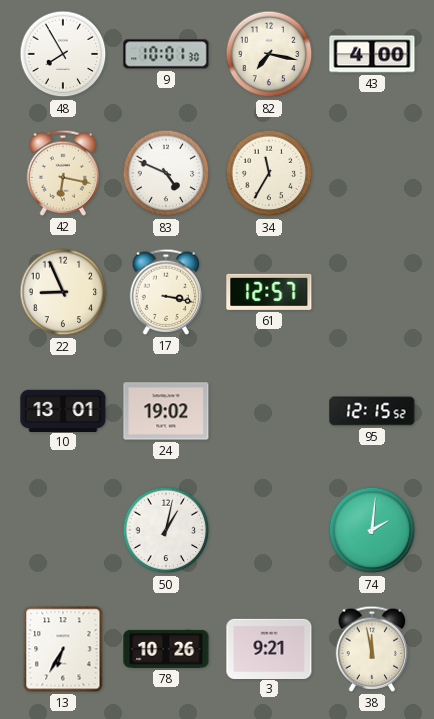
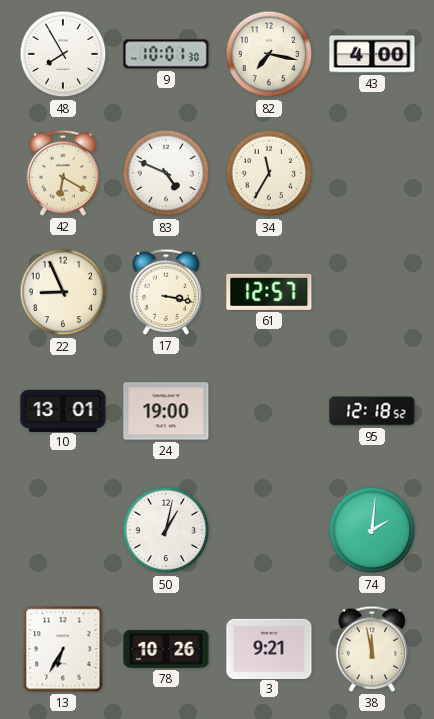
42: 6:17 -> 6:20 (63, 173)
24: 19:02 -> 19:00 (166, 411)
95: 12:15 -> 12:18 (372, 411)
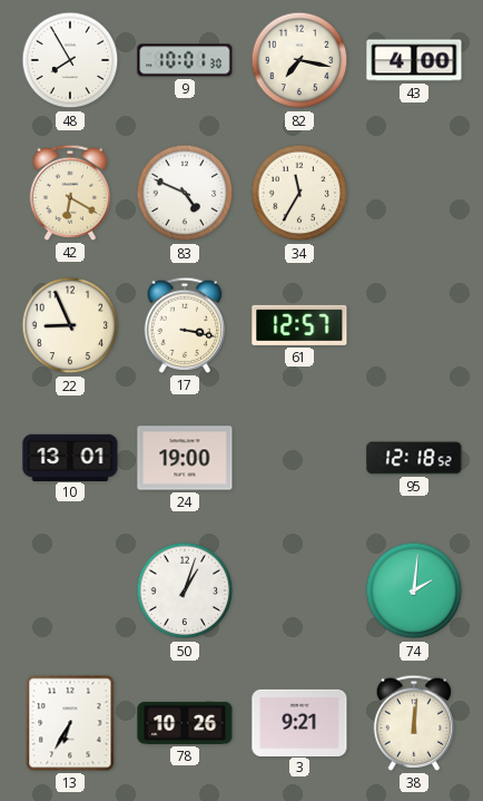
50: 1:02 -> 1:03 (185, 590)
38: 11:58 -> 12:01 (414, 723)
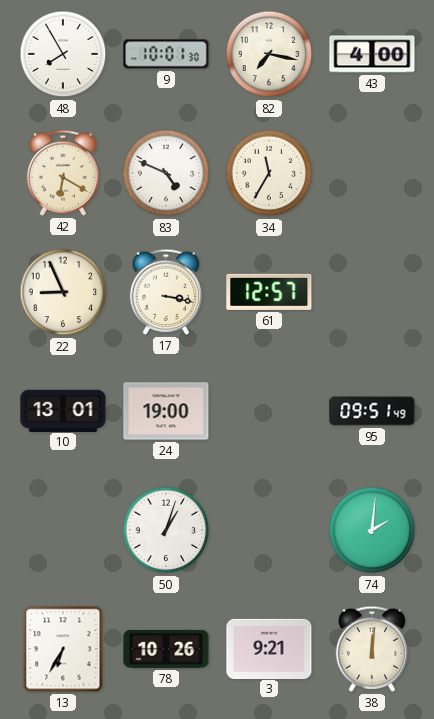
95: 12:18 -> 09:51 (372, 411)
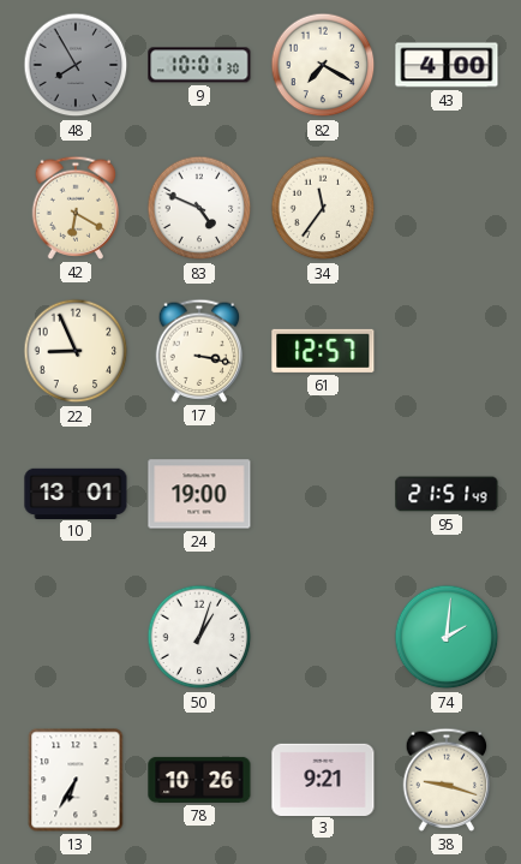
48 dial: white -> grey (76, 65)
82: 7:17 -> 7:20 (323, 65)
34: 11:35 -> 11:36 (323, 208)
95: 09:51 -> 21:51 (447, 494)
38: 12:01 -> 9:18 (447, 780)
